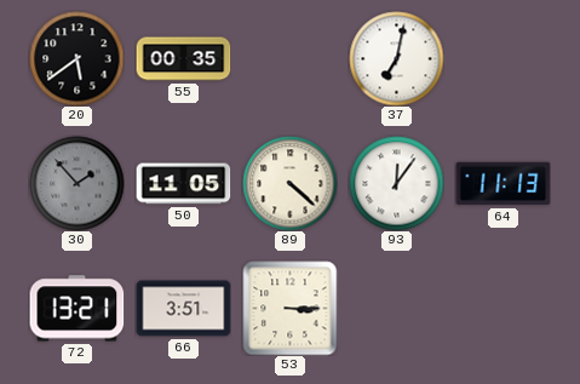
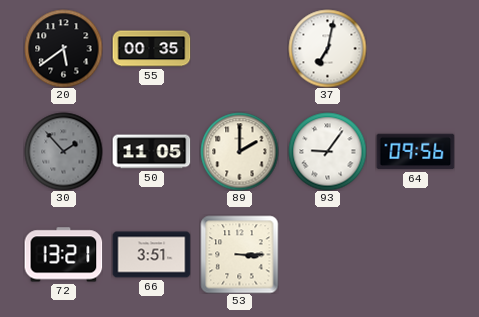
89: 4:22 -> 2:00 (239, 151)
93: 12:06 -> 9:06 (327, 151)
64: 11:13 -> 09:56 (415, 152)
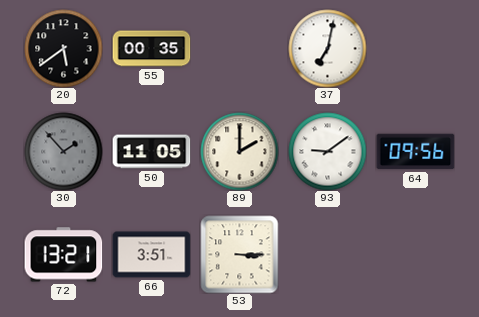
93: 9:06 -> 9:09 (327, 151)
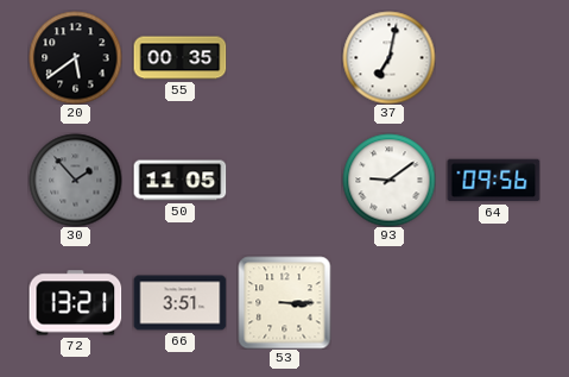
89: 2:00 -> none (239, 151)
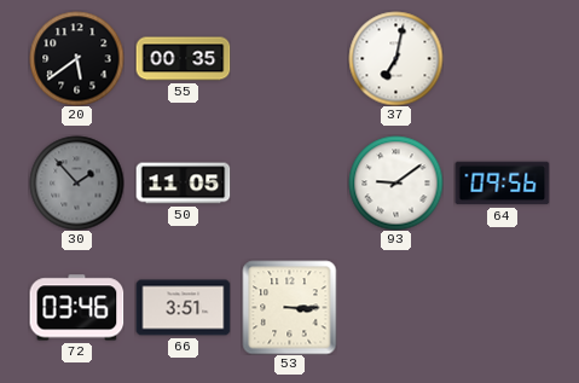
72: 13:21 -> 03:46 (76, 308)
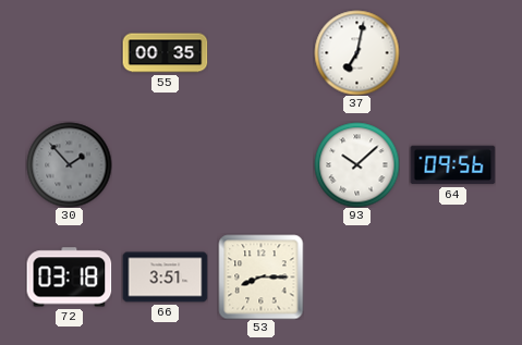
20: 5:39 -> none (76, 58)
50: 11:05 -> none (183, 184)
93: 9:09 -> 10:08 (356, 164)
72: 03:46 -> 03:18 (69, 278)
53: 3:15 -> 8:15 (260, 276)
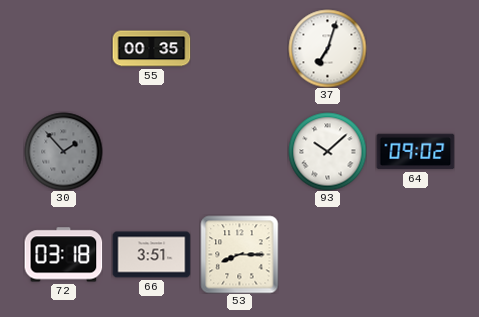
37: 7:02 -> 7:03 (327, 48)
64: 09:56 -> 09:02 (415, 152)
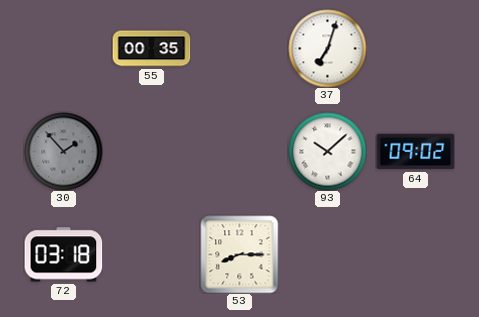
66: 3:51 -> none (151, 255)
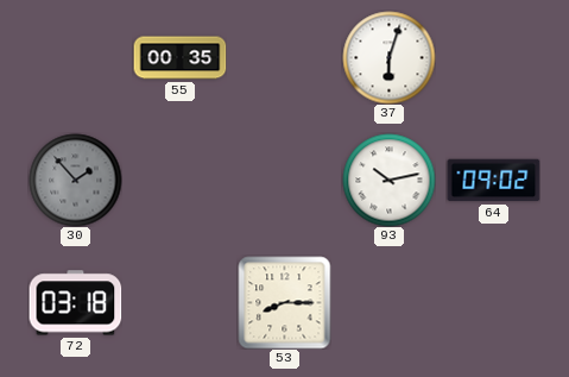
37: 7:03 -> 6:03 (388, 57)
93: 10:08 -> 10:13 (388, 180)
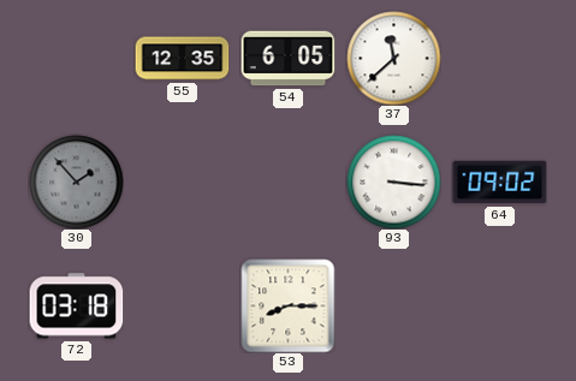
55: 00:35 -> 12:35 (182, 59)
54: none -> 6:05 (287, 59)
37: 6:03 -> 11:38 (393, 58)
93: 10:13 -> 3:16 (393, 181)
